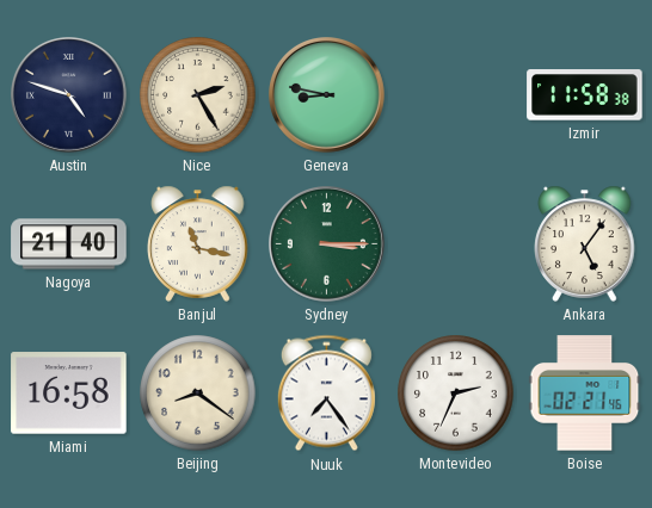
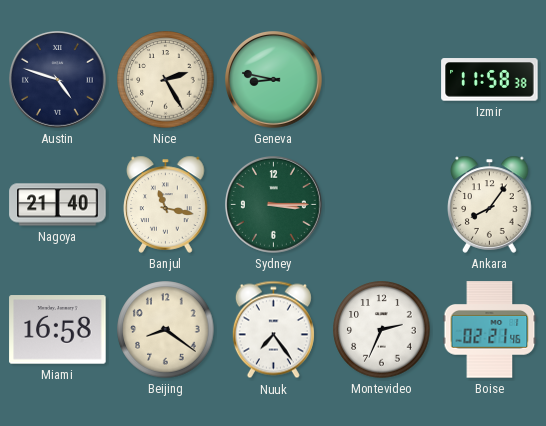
Ankara: 5:06 -> 8:06 (490, 204)
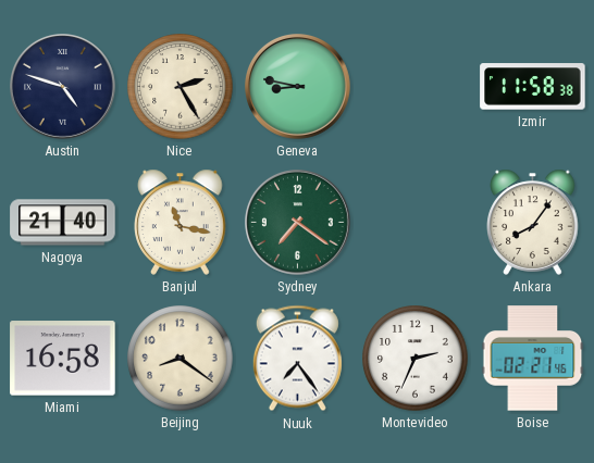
Sydney: 3:15 -> 7:21 (298, 223)
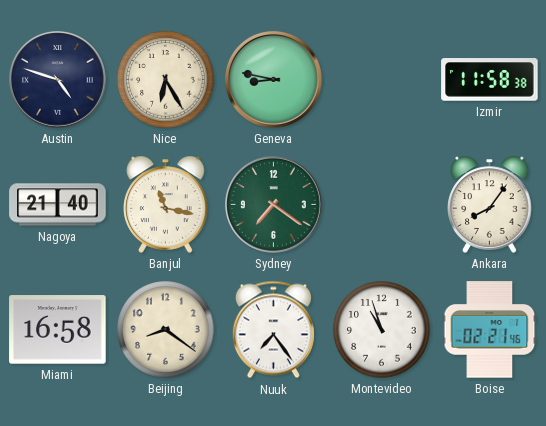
Nice: 2:25 -> 6:25 (166, 80)
Montevideo: 2:34 -> 10:57 (382, 330)
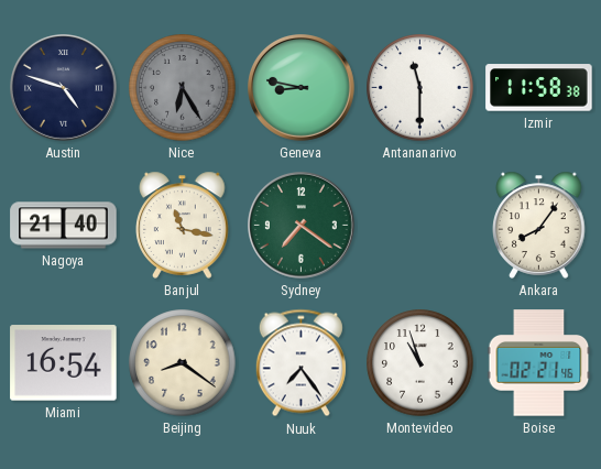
Nice dial: cream -> grey (183, 88)
Antananarivo: none -> 11:30 (420, 88)
Miami: 16:58 -> 16:54 (64, 363)
